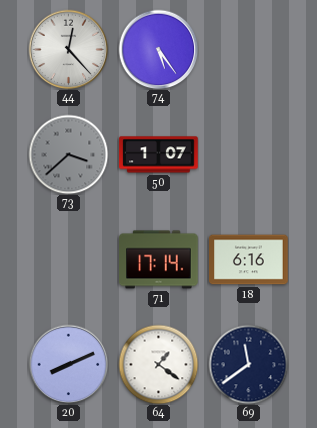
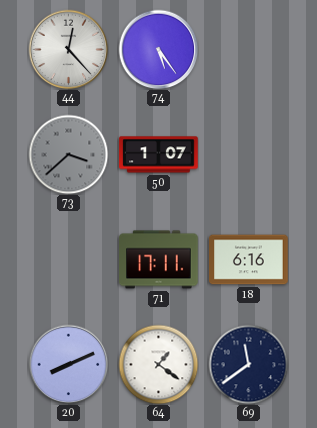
71: 17:14 -> 17:11 (159, 260)
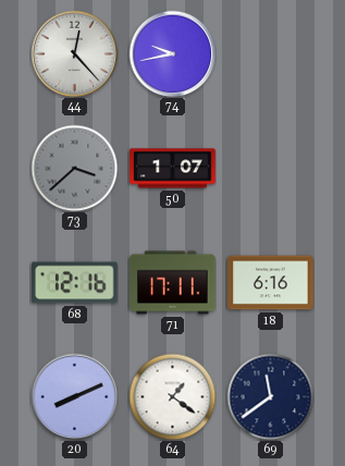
74: 5:24 -> 9:43 (172, 53)
68: none -> 12:16 (74, 283)
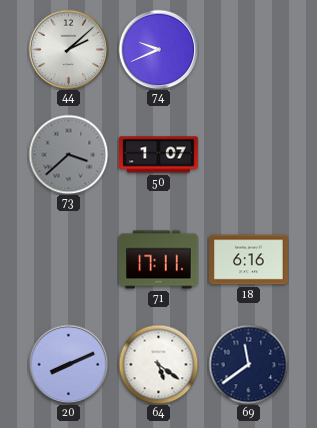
44: 12:23 -> 2:08 (68, 49)
74: 9:43 -> 9:41 (158, 49)
68: 12:16 -> none (74, 283)
64: 1:21 -> 5:21 (158, 364)
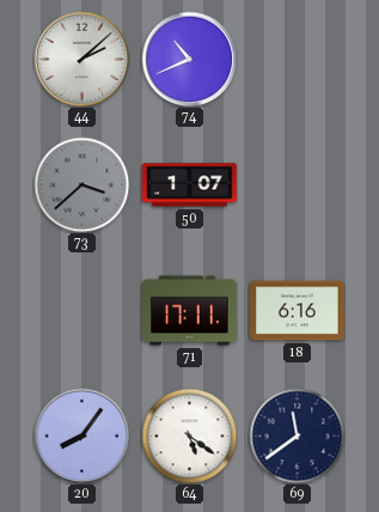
74: 9:41 -> 10:41 (189, 59)
20: 8:11 -> 8:06 (81, 435)
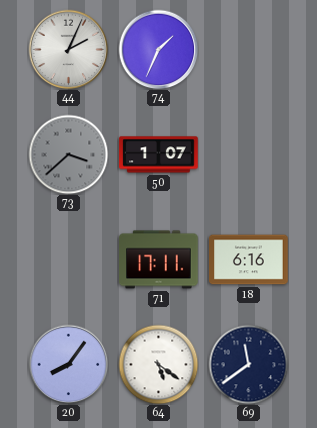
44: 2:08 -> 2:04 (68, 49)
74: 10:41 -> 1:34 (158, 49)
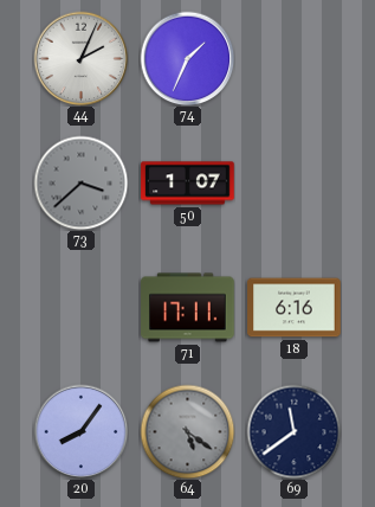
64 dial: white -> grey (187, 431)
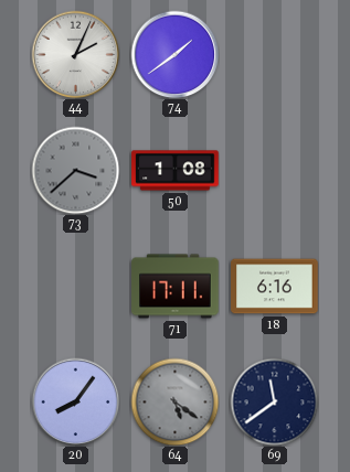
74: 1:34 -> 1:39 (174, 54)
50: 1:07 -> 1:08 (176, 171)
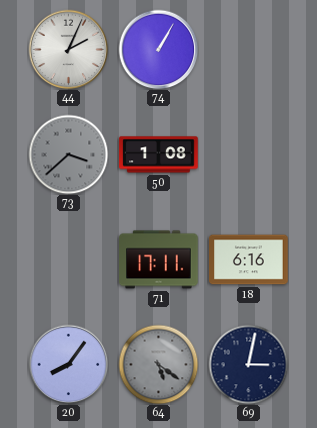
74: 1:39 -> 1:05 (158, 49)
69: 11:39 -> 3:02 (248, 364)
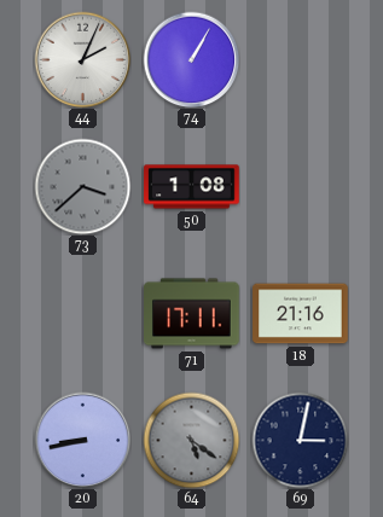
18: 6:16 -> 21:16 (301, 314)
20: 8:06 -> 8:43 (82, 440)
